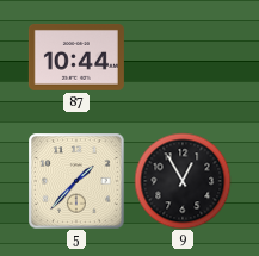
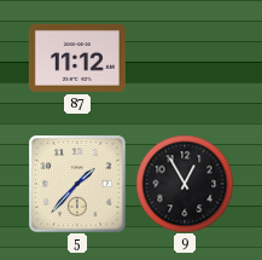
87: 10:44 -> 11:12 (77, 58)
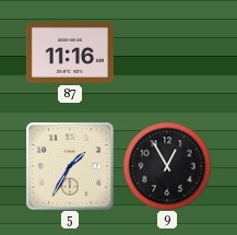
87: 11:12 -> 11:16 (70, 52)
5: 1:37 -> 1:35 (70, 166)
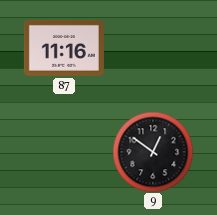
5: 1:35 -> none (70, 166)
9: 12:55 -> 12:51 (153, 152)
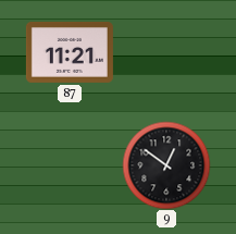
87: 11:16 -> 11:21 (70, 52)
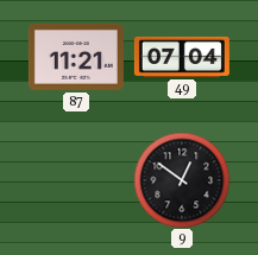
49: none -> 07:04 (182, 57)
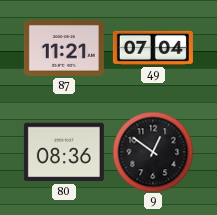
80: none -> 08:36 (64, 152)
